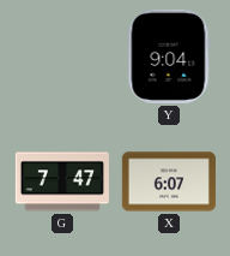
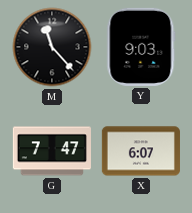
M: none -> 11:23 (52, 47)
Y: 9:04 -> 9:03 (141, 47)
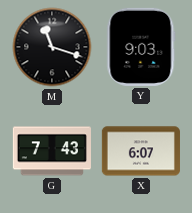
M: 11:23 -> 11:18 (52, 47)
G: 7:47 -> 7:43 (52, 151)
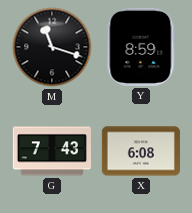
Y: 9:03 -> 8:59 (141, 47)
X: 6:07 -> 6:08 (141, 151)
